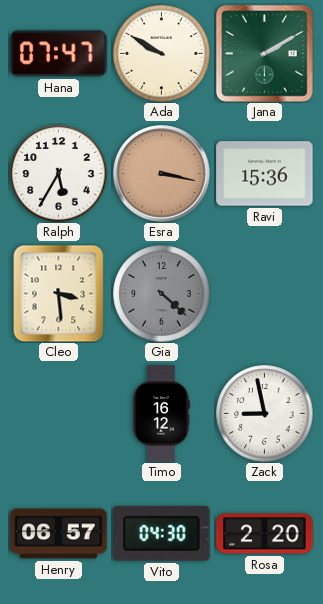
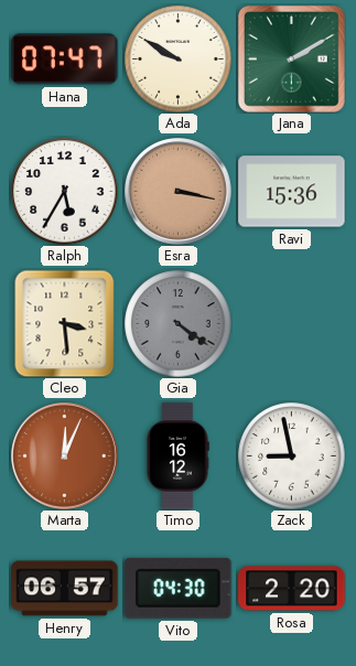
Gia: 4:22 -> 4:21 (179, 324)
Marta: none -> 12:04 (65, 456)
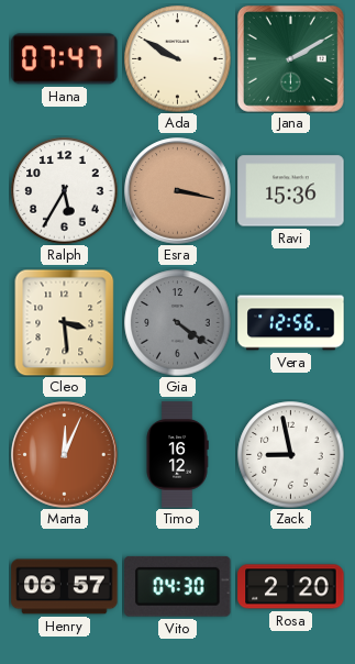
Vera: none -> 12:56 (291, 323)
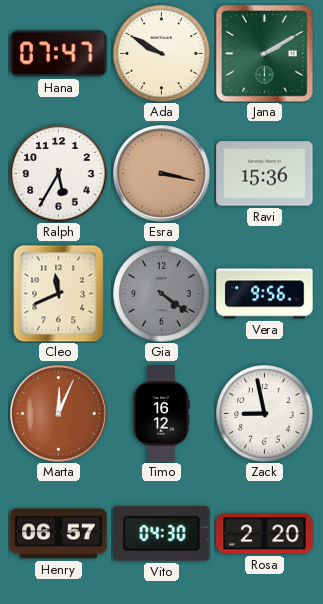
Cleo: 3:29 -> 11:41 (59, 293)
Vera: 12:56 -> 9:56 (265, 294)
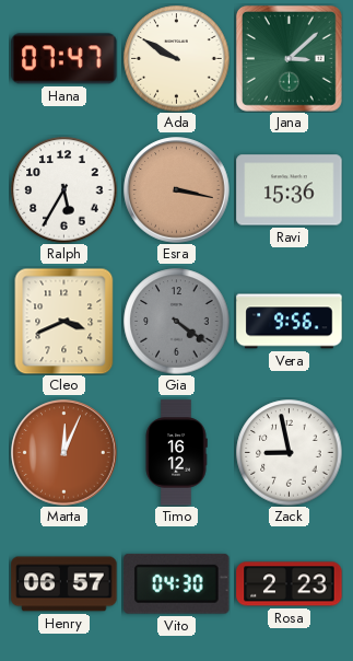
Jana: 2:10 -> 3:08 (289, 58)
Cleo: 11:41 -> 3:41 (64, 321)
Rosa: 2:20 -> 2:23 (290, 584)
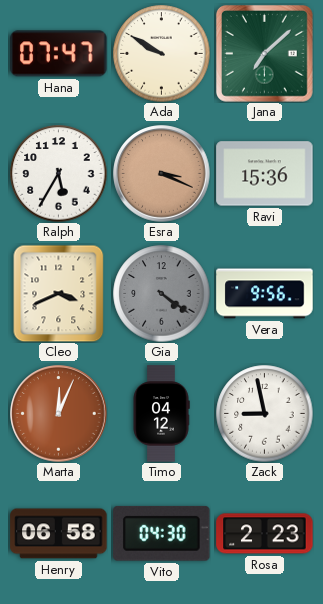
Jana: 3:08 -> 7:08 (264, 53)
Esra: 3:17 -> 3:19 (162, 174)
Timo: 16:12 -> 04:12 (161, 414)
Henry: 06:57 -> 06:58 (59, 534)
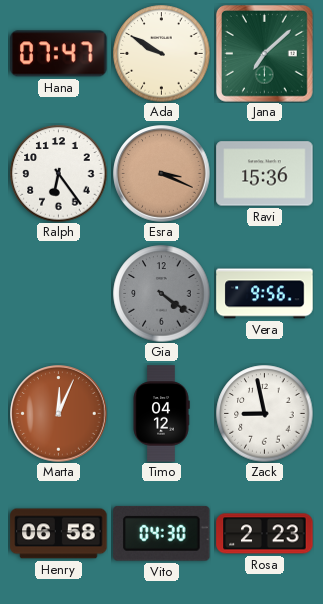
Ralph: 5:35 -> 6:24 (59, 174)
Cleo: 3:41 -> none (59, 293)
